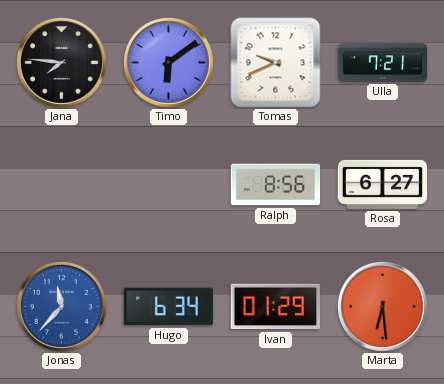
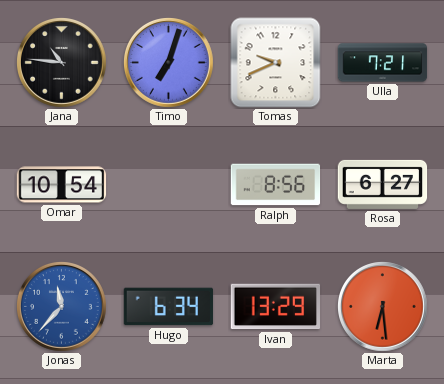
Jana: 7:46 -> 10:46 (62, 63)
Timo: 6:09 -> 7:03 (169, 63)
Omar: none -> 10:54 (62, 185)
Ivan: 01:29 -> 13:29 (276, 307)
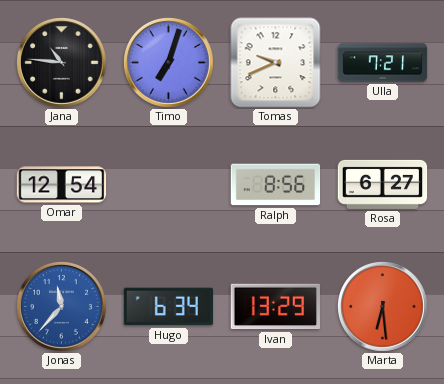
Omar: 10:54 -> 12:54 (62, 185)
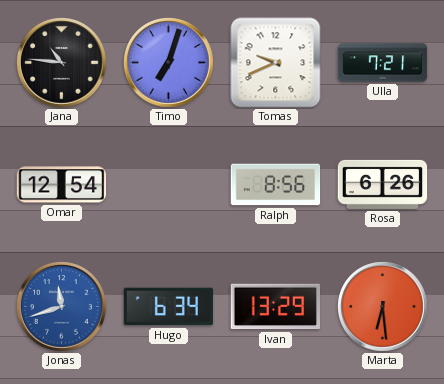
Rosa: 6:27 -> 6:26 (383, 184)
Jonas: 11:37 -> 11:42 (62, 307)
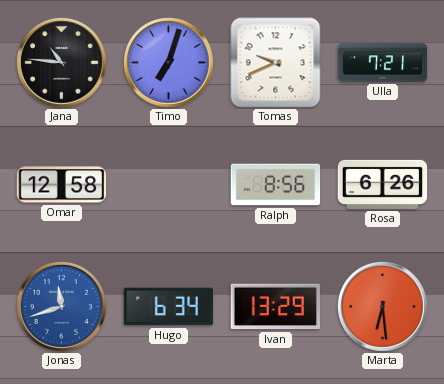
Omar: 12:54 -> 12:58 (62, 185)
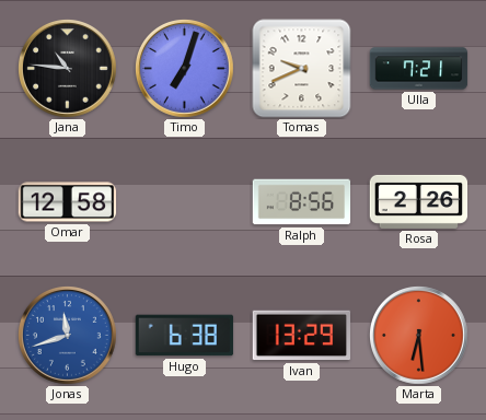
Rosa: 6:26 -> 2:26 (419, 201)
Hugo: 6:34 -> 6:38 (185, 336)
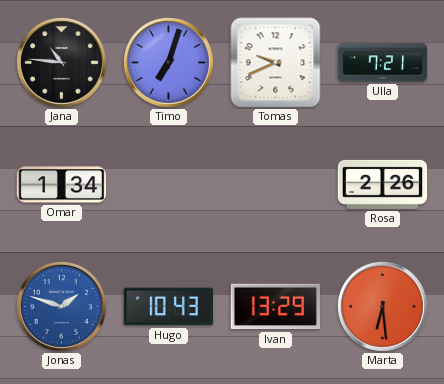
Omar: 12:58 -> 1:34 (62, 185)
Ralph: 8:56 -> none (302, 202)
Jonas: 11:42 -> 1:48 (62, 307)
Hugo: 6:38 -> 10:43 (169, 307)
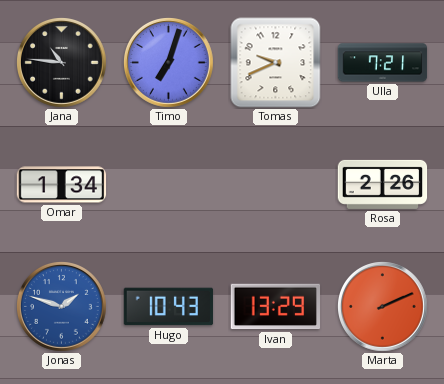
Marta: 6:29 -> 2:11 (383, 307)
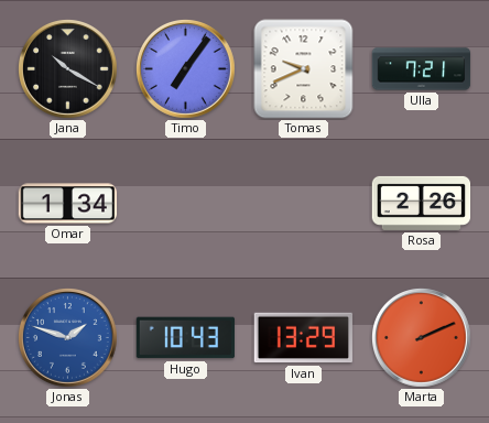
Jana: 10:46 -> 10:20 (68, 69)
Timo: 7:03 -> 7:06 (186, 69)
